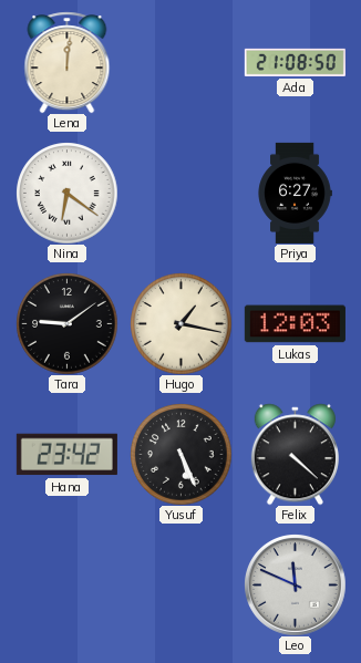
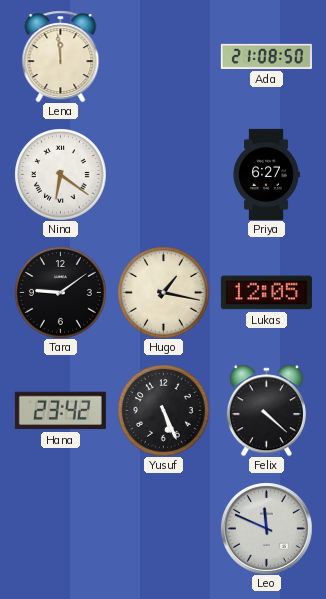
Lena: 12:01 -> 11:59 (61, 56)
Lukas: 12:03 -> 12:05 (266, 293)
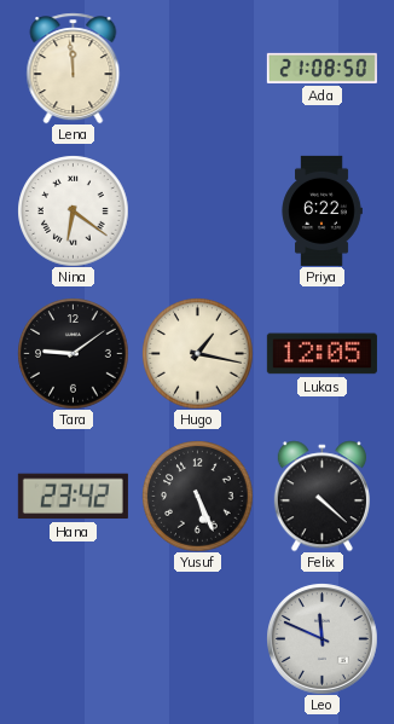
Priya: 6:27 -> 6:22 (321, 210)
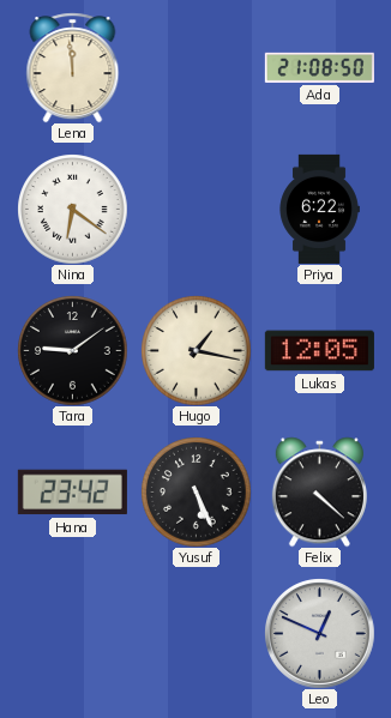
Leo: 11:49 -> 12:49 (320, 634)
